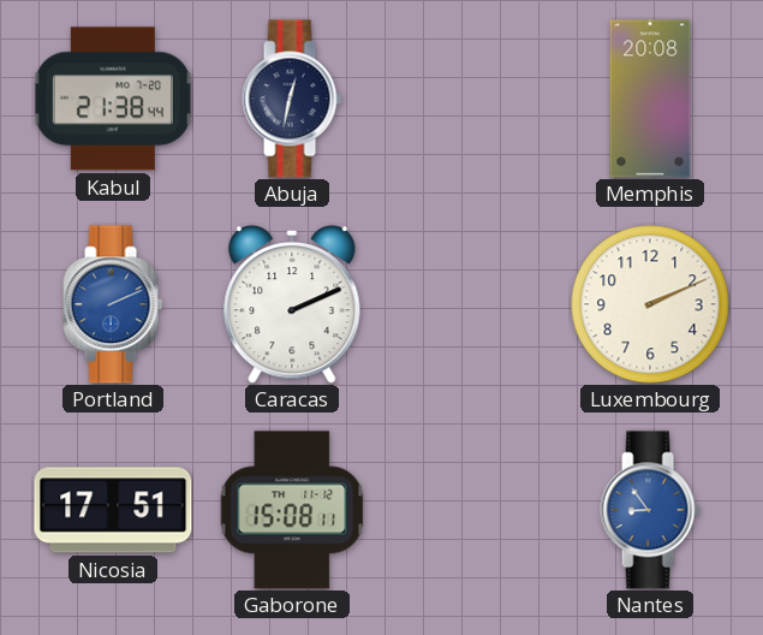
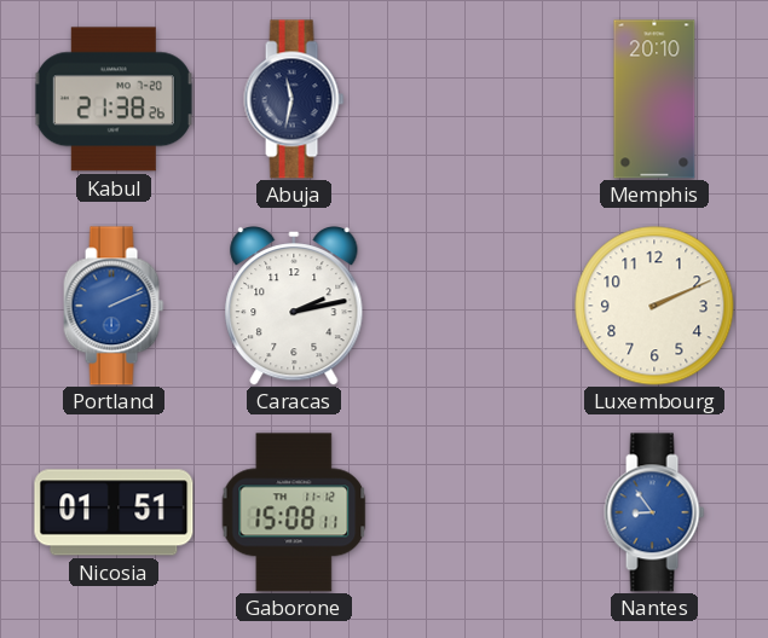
Kabul: 21:38:44 -> 21:38:26 (114, 99)
Abuja: 12:32 -> 11:32 (294, 99)
Memphis: 20:08 -> 20:10 (654, 99)
Caracas: 2:11 -> 2:13 (294, 306)
Nicosia: 17:51 -> 01:51 (114, 512)
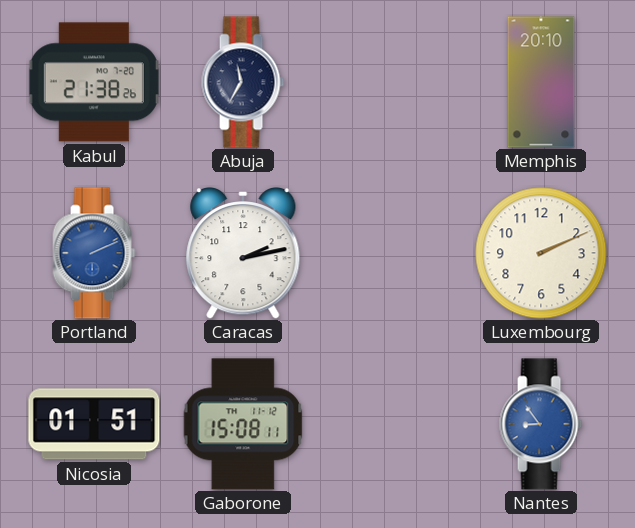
Abuja: 11:32 -> 11:35 (243, 82)
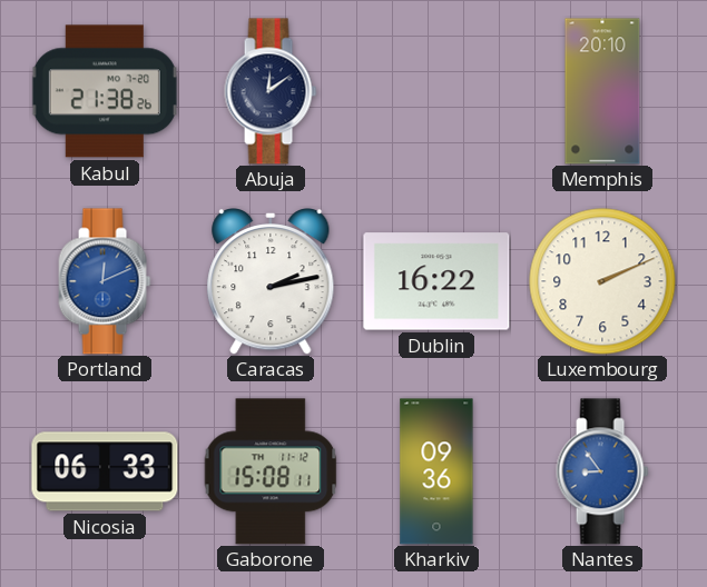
Abuja: 11:35 -> 12:09 (271, 91)
Portland: 2:11 -> 12:11 (105, 281)
Dublin: none -> 16:22 (436, 281)
Nicosia: 01:51 -> 06:33 (105, 471)
Kharkiv: none -> 09:36 (436, 471)
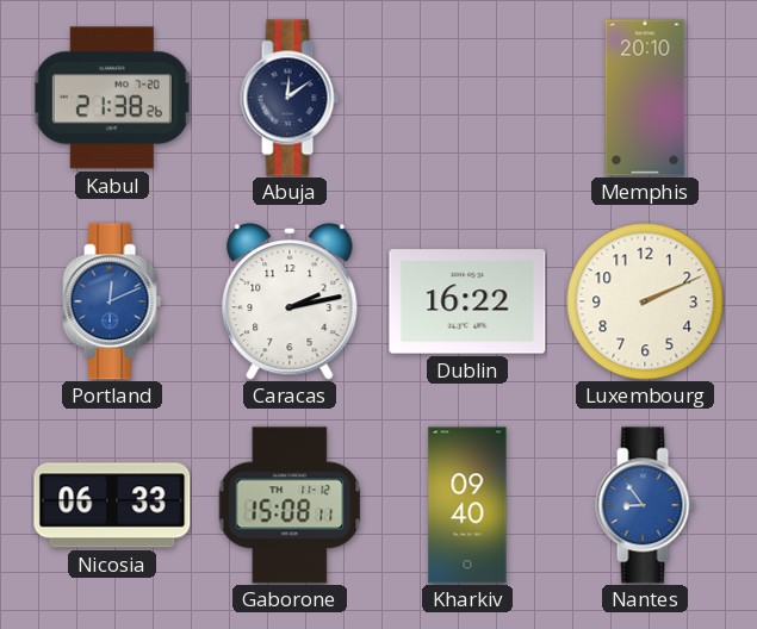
Kharkiv: 09:36 -> 09:40 (467, 505)
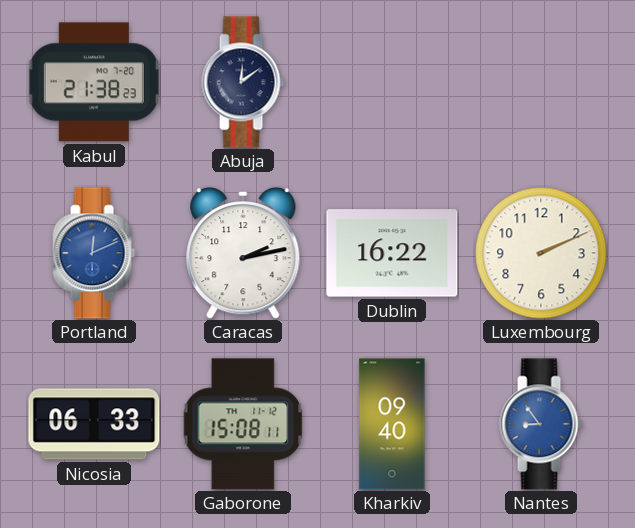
Kabul: 21:38:26 -> 21:38:23 (94, 82)
Memphis: 20:10 -> none (645, 98)
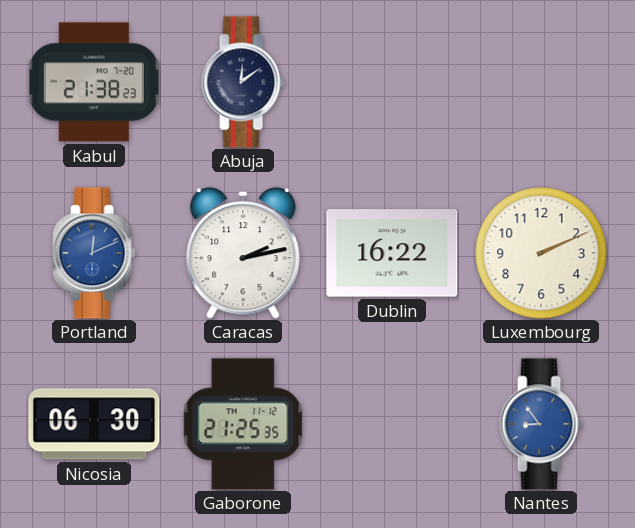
Nicosia: 06:33 -> 06:30 (94, 424)
Gaborone: 15:08 -> 21:25 (243, 424)
Kharkiv: 09:40 -> none (392, 424)
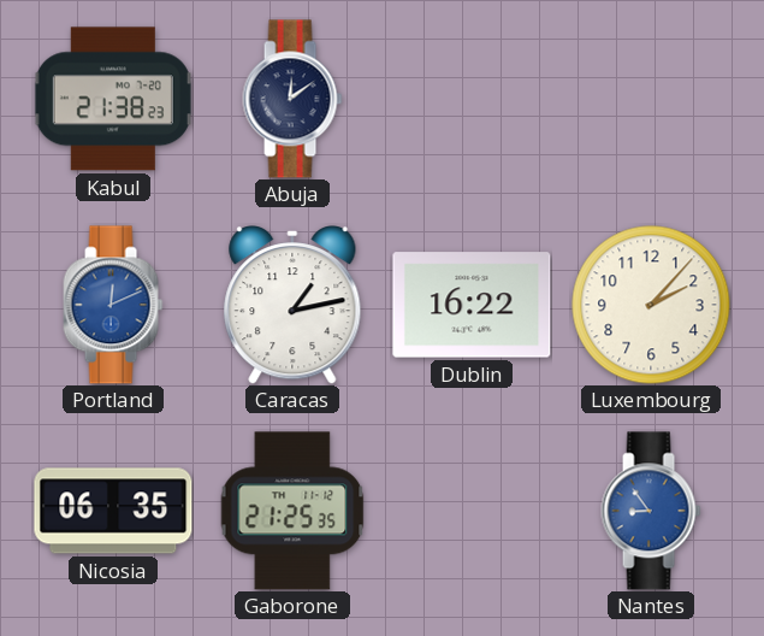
Caracas: 2:13 -> 1:13 (292, 305)
Luxembourg: 2:11 -> 2:07 (651, 305)
Nicosia: 06:30 -> 06:35 (113, 511)
